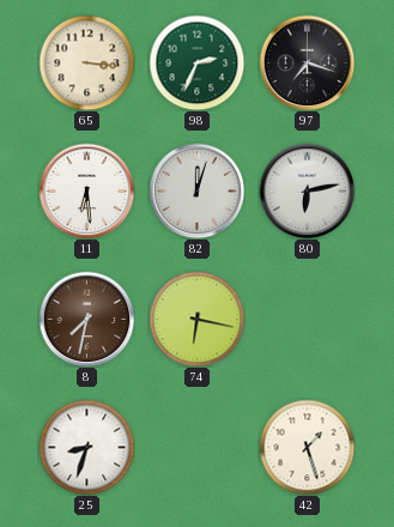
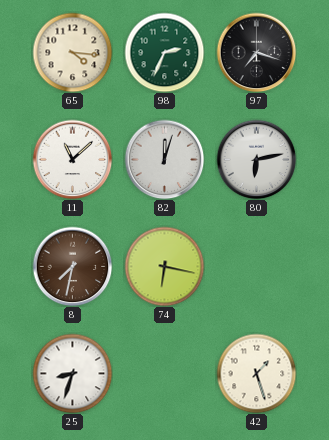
65: 3:16 -> 4:16 (72, 52)
11: 6:29 -> 11:08 (72, 159)
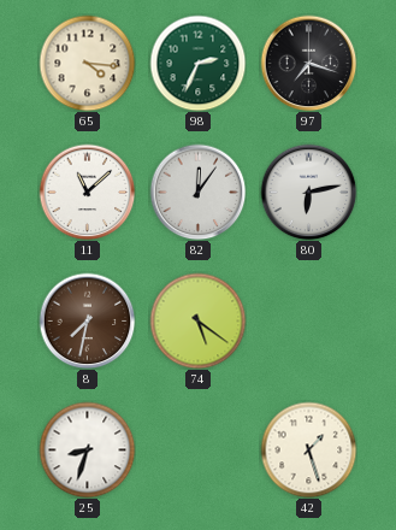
82: 12:03 -> 12:06 (197, 192)
74: 6:17 -> 5:21 (197, 320)
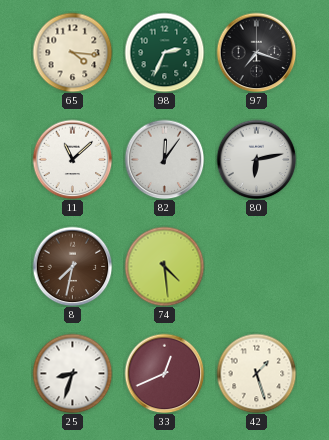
74: 5:21 -> 4:29 (164, 266)
33: none -> 12:41 (164, 373)
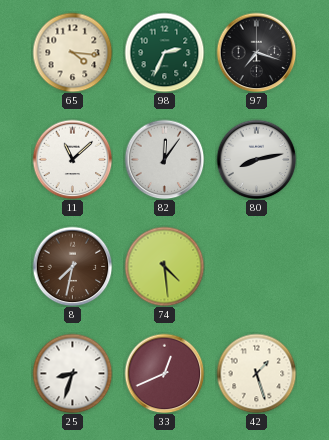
80: 6:13 -> 8:13 (256, 159)
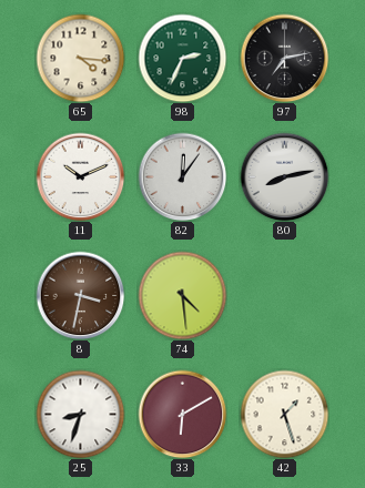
97: 7:18 -> 7:13 (284, 58)
11: 11:08 -> 10:11 (80, 176)
8: 7:32 -> 3:32 (80, 295)
33: 12:41 -> 6:10 (182, 414)
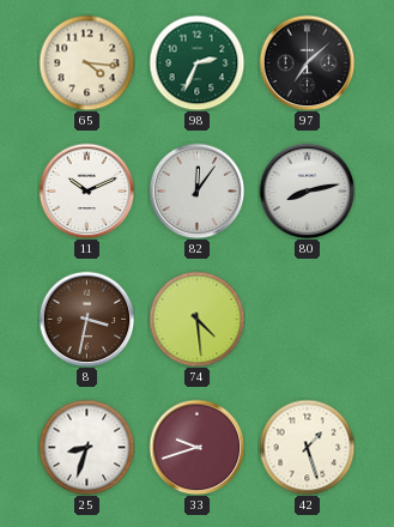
97: 7:13 -> 7:08 (307, 62)
33: 6:10 -> 9:42 (196, 447)
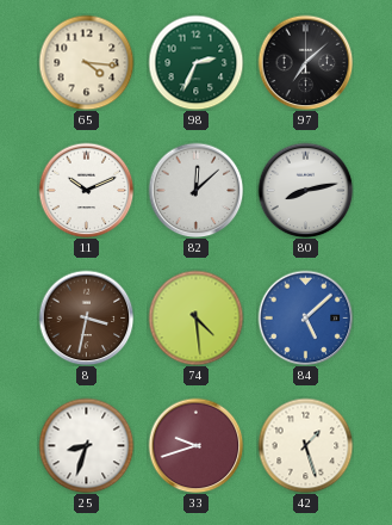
82: 12:06 -> 12:08 (195, 190)
84: none -> 5:08 (305, 317)
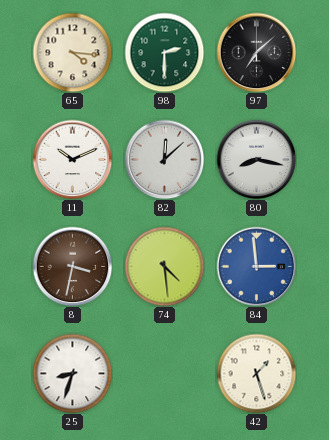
98: 2:34 -> 2:30 (164, 52)
80: 8:13 -> 8:17 (256, 159)
84: 5:08 -> 2:59 (256, 266)
33: 9:42 -> none (195, 445)
